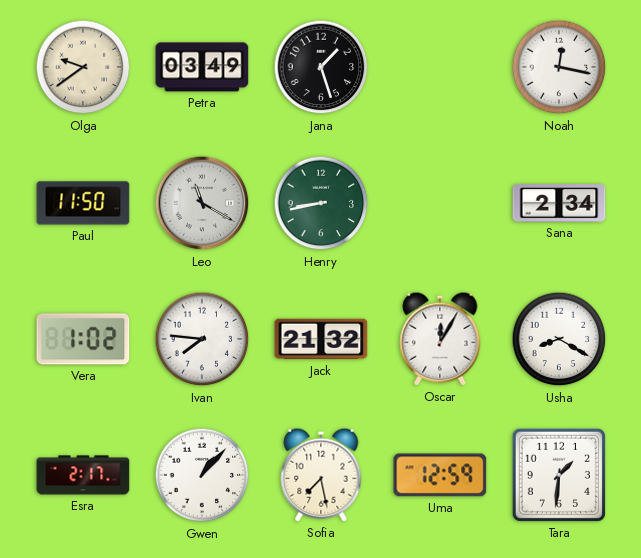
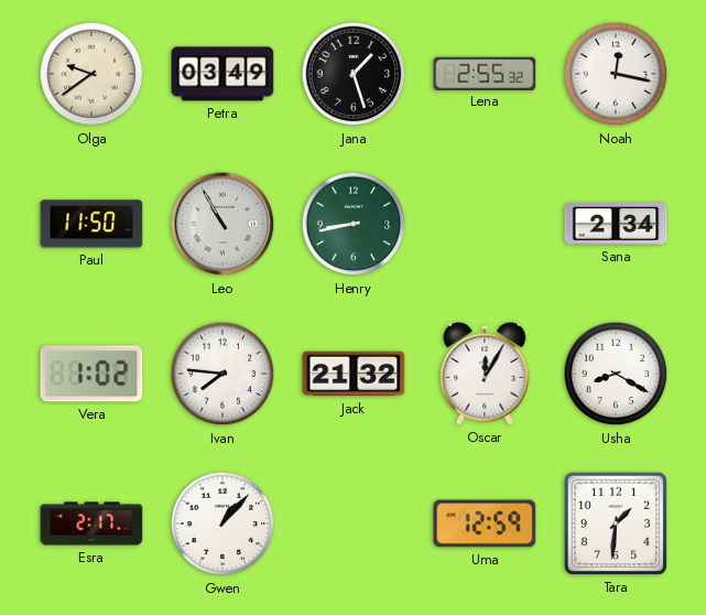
Lena: none -> 2:55 (485, 73)
Leo: 11:20 -> 10:55 (222, 224)
Sofia: 7:28 -> none (321, 475)
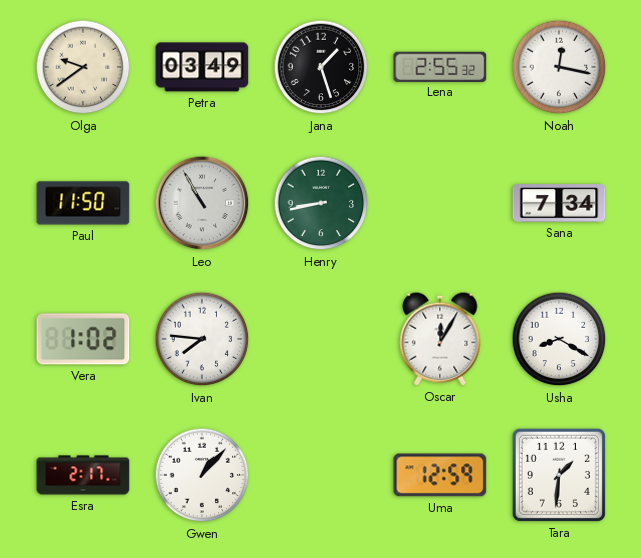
Sana: 2:34 -> 7:34 (559, 203)
Jack: 21:32 -> none (354, 374)
